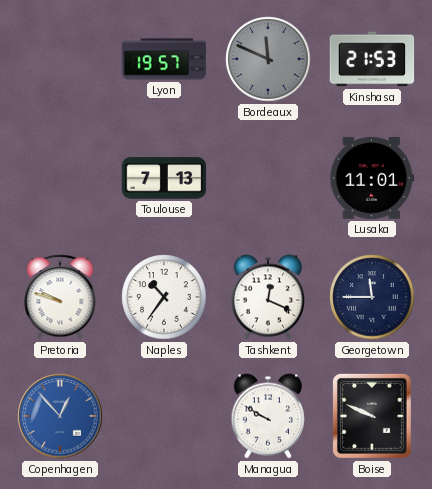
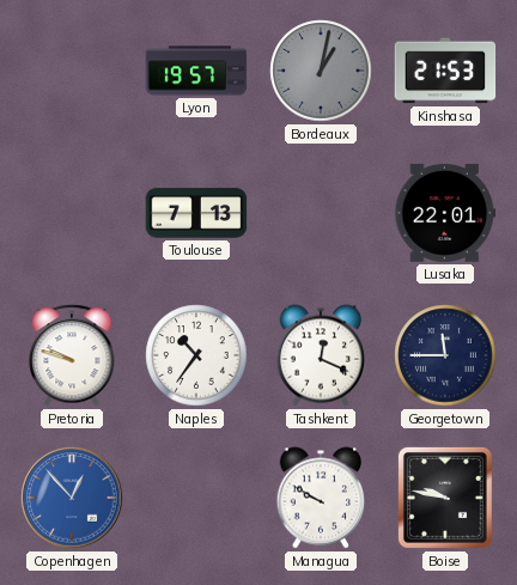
Bordeaux: 11:49 -> 1:02 (321, 71)
Lusaka: 11:01 -> 22:01 (445, 213)
Boise: 9:49 -> 9:47 (445, 498)
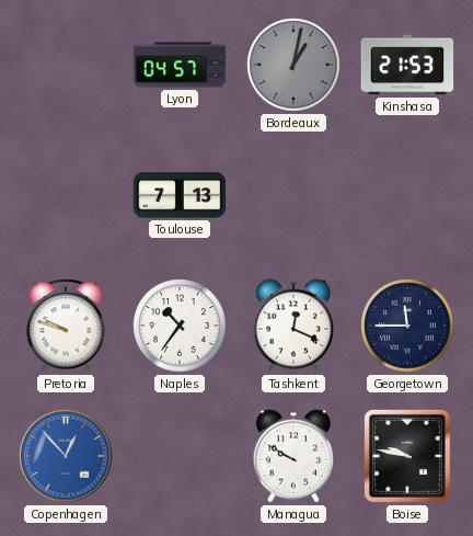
Lyon: 19:57 -> 04:57 (180, 65)
Lusaka: 22:01 -> none (445, 213)
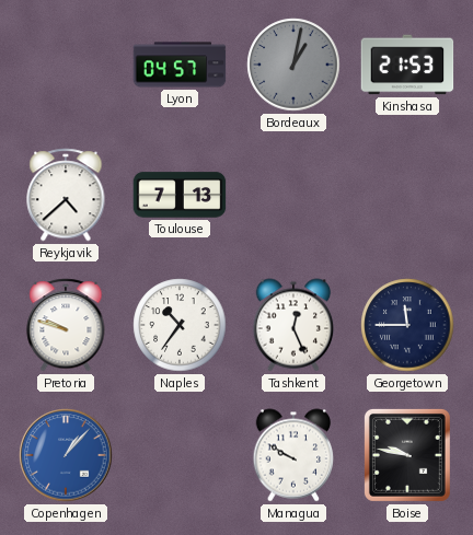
Reykjavik: none -> 4:38 (66, 195)
Tashkent: 12:19 -> 12:26 (293, 325)
Copenhagen: 12:53 -> 1:07 (66, 455)
